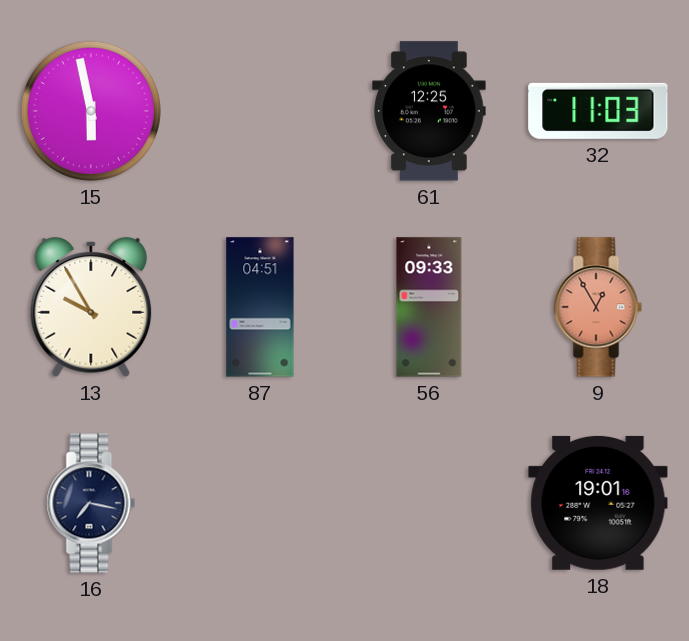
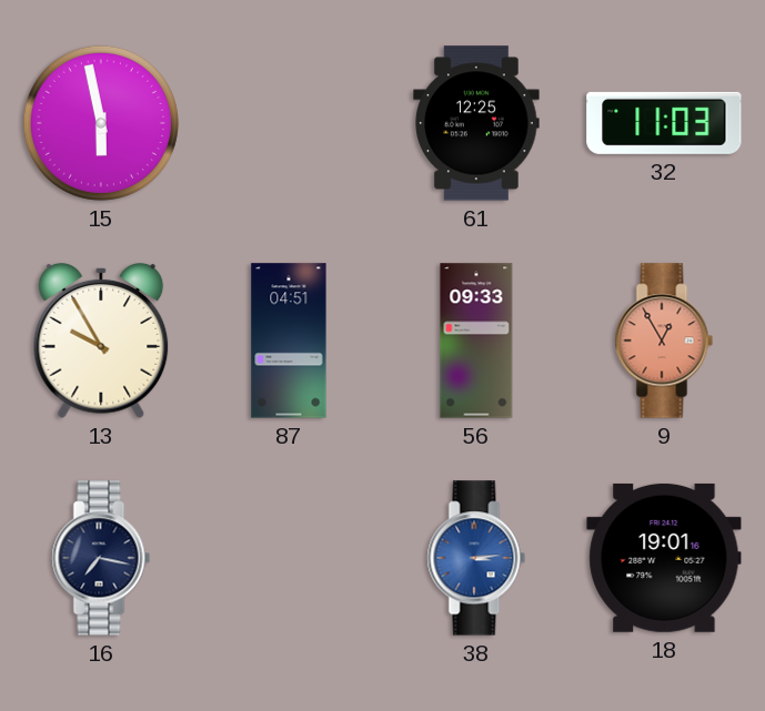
38: none -> 3:14 (476, 558)
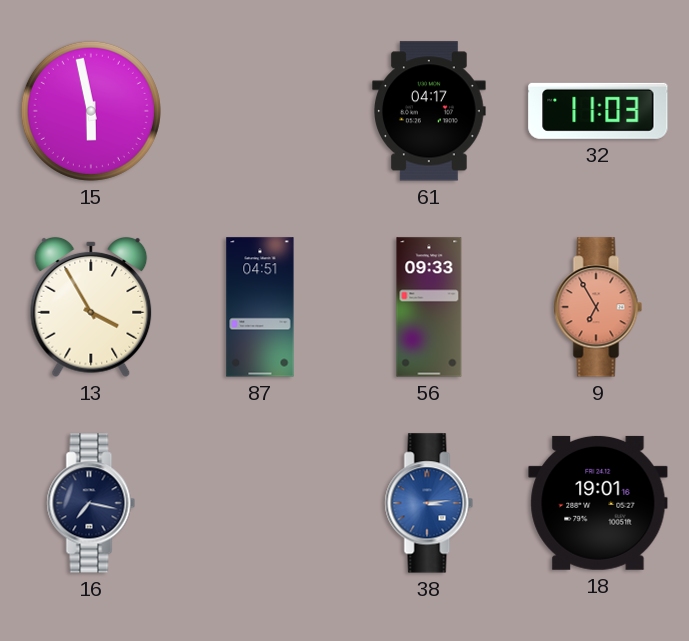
61: 12:25 -> 04:17 (429, 111)
13: 9:55 -> 3:55 (91, 307)
9: 12:55 -> 6:55 (598, 307)
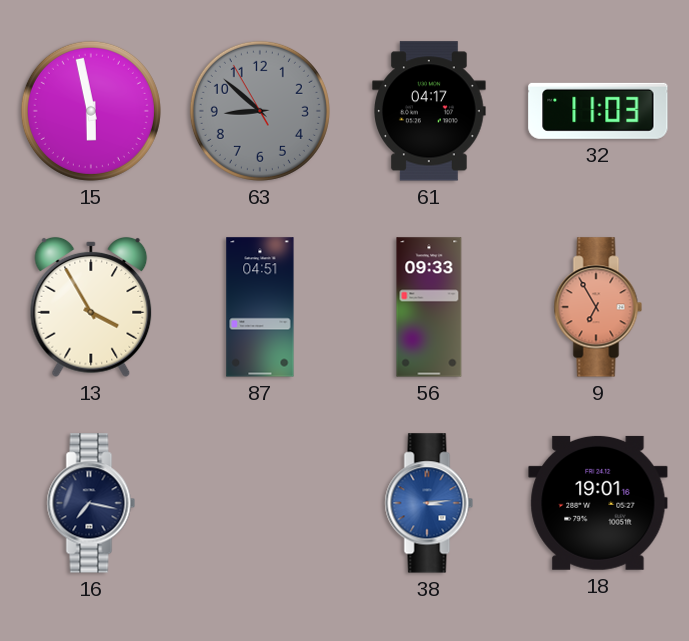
63: none -> 8:51 (260, 111)
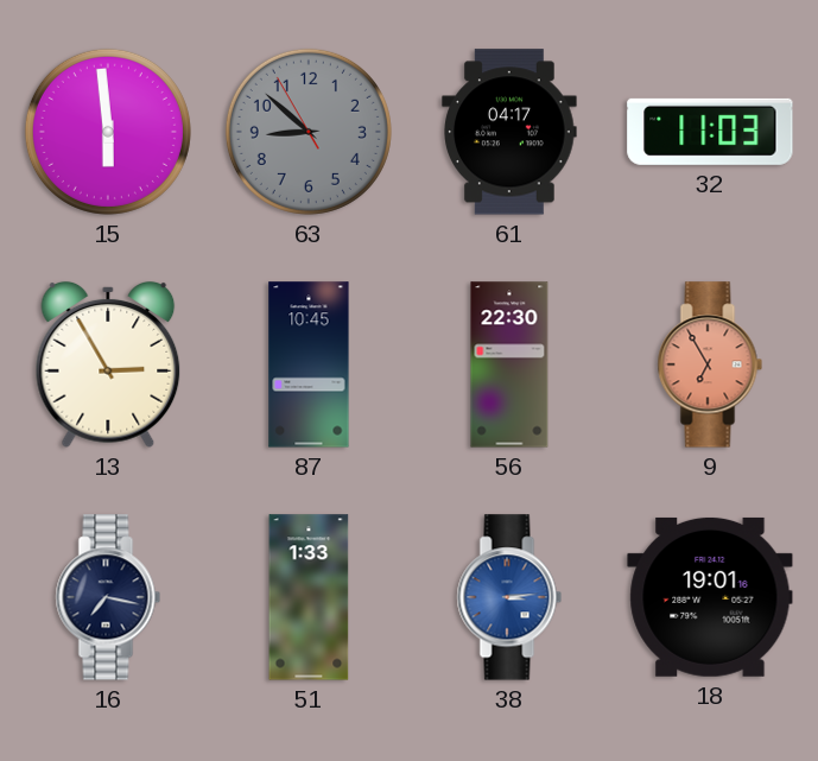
15: 5:58 -> 5:59 (108, 132)
13: 3:55 -> 2:55 (108, 364)
87: 04:51 -> 10:45 (309, 364)
56: 09:33 -> 22:30 (509, 364)
51: none -> 1:33 (309, 597)
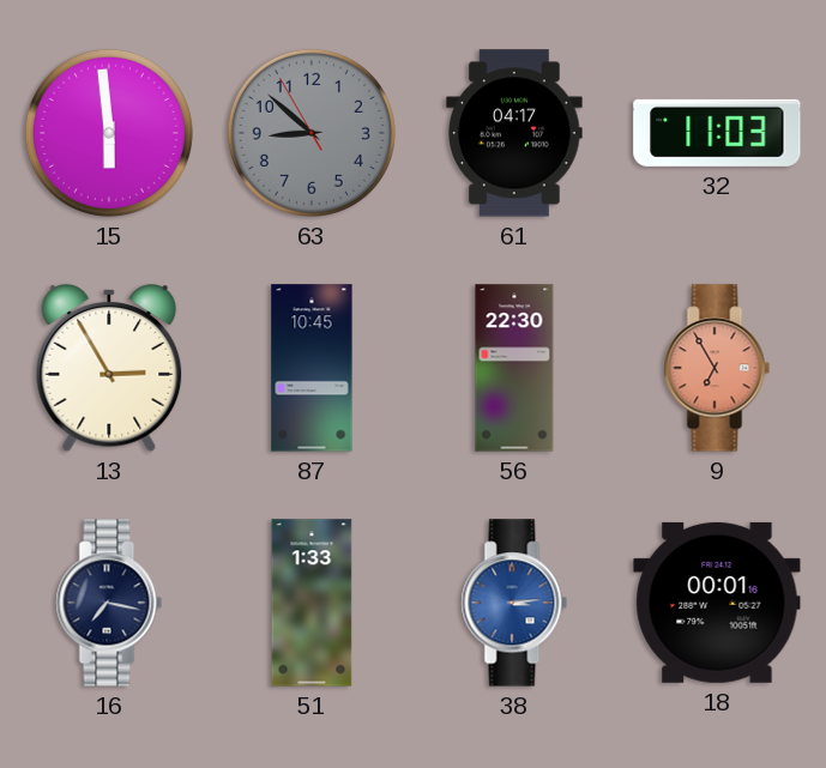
18: 19:01 -> 00:01 (717, 603)
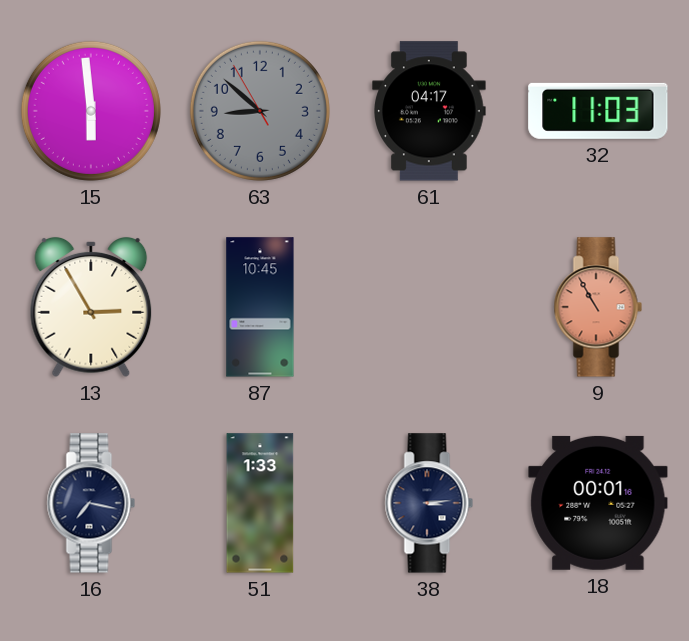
56: 22:30 -> none (514, 368)
9: 6:55 -> 10:55 (598, 307)
38 dial: blue -> navy (429, 503)
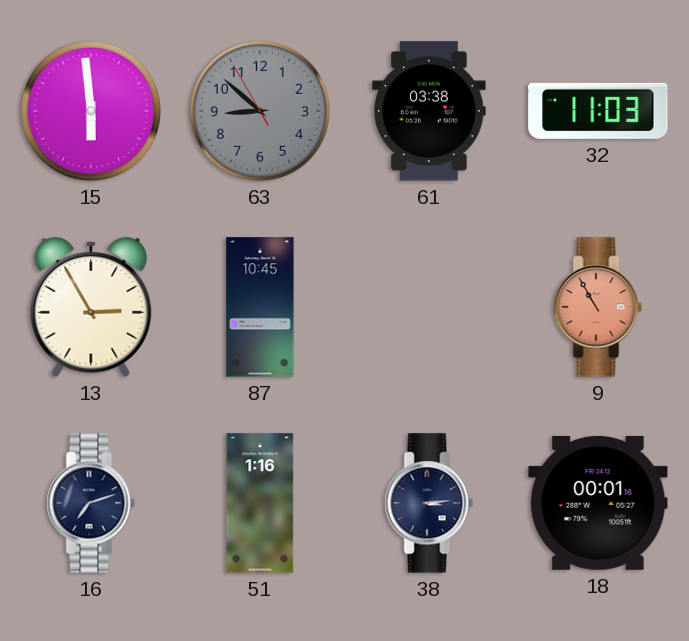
61: 04:17 -> 03:38 (429, 111)
16: 7:17 -> 7:12 (91, 503)
51: 1:33 -> 1:16 (260, 503)
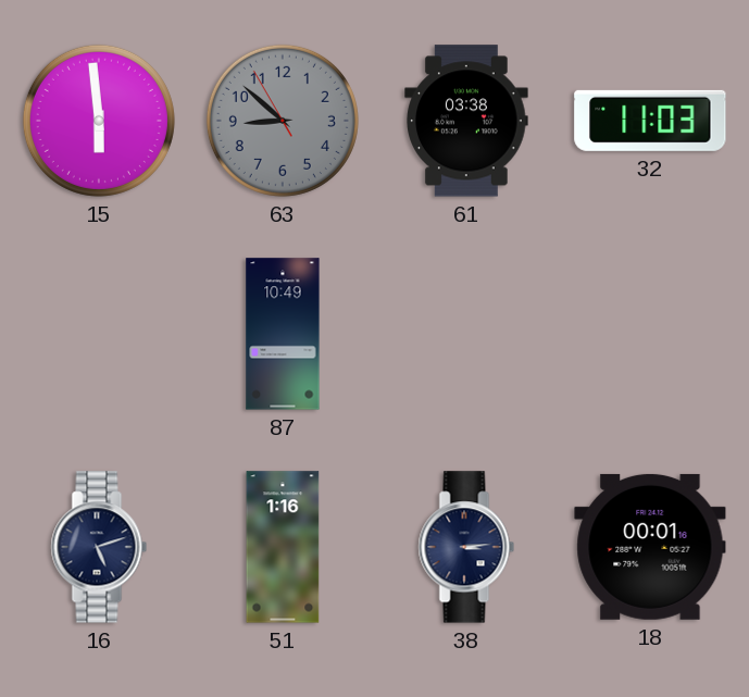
13: 2:55 -> none (91, 307)
87: 10:45 -> 10:49 (283, 334)
9: 10:55 -> none (598, 307)
16: 7:12 -> 5:12 (99, 547)
